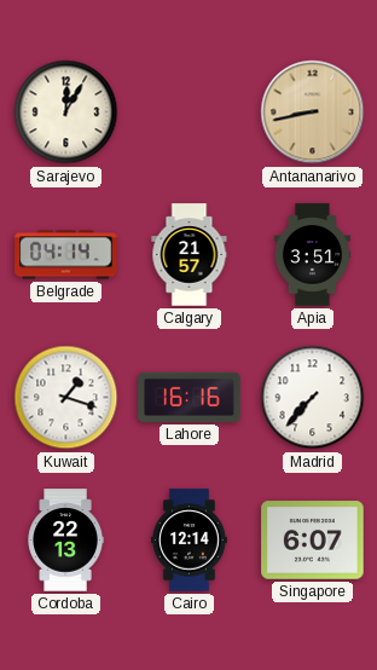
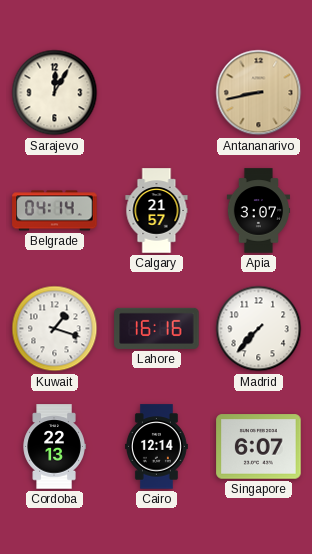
Apia: 3:51 -> 3:07 (259, 211)
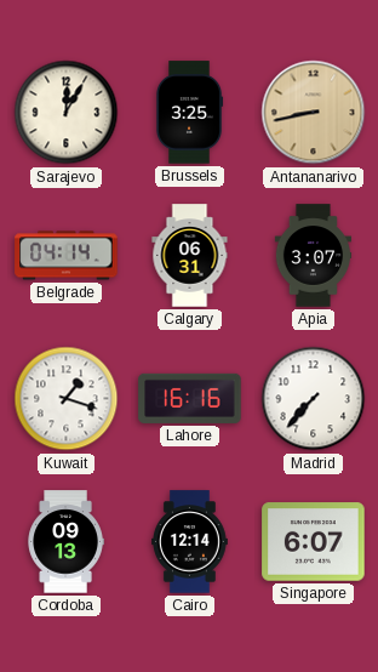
Brussels: none -> 3:25 (190, 113)
Calgary: 21:57 -> 06:31 (190, 256)
Cordoba: 22:13 -> 09:13 (65, 542)
